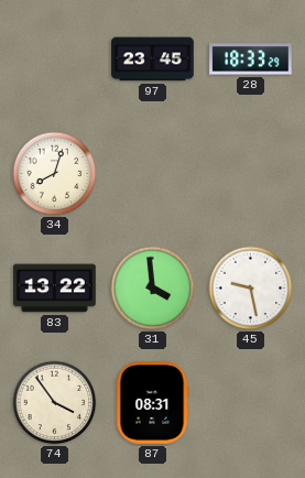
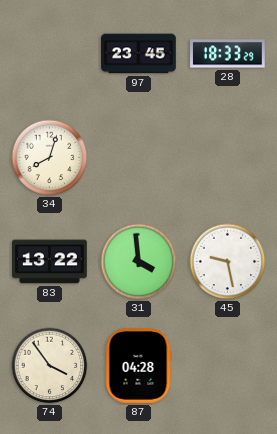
87: 08:31 -> 04:28 (138, 366)
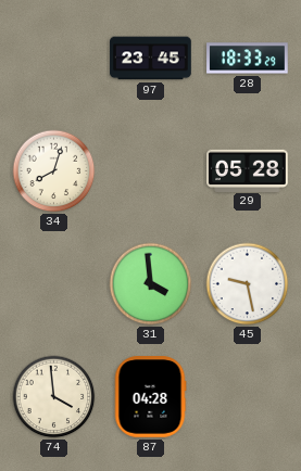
29: none -> 05:28 (248, 170)
83: 13:22 -> none (50, 262)
74: 3:54 -> 3:59 (54, 397)
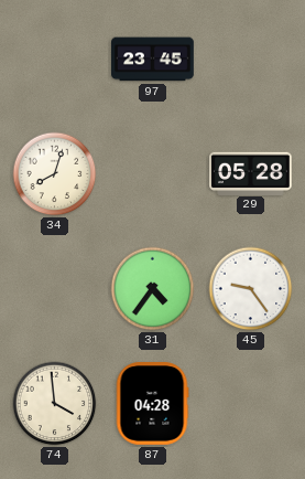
28: 18:33 -> none (248, 59)
31: 3:59 -> 4:36 (153, 289)
45: 9:28 -> 9:24 (251, 289)
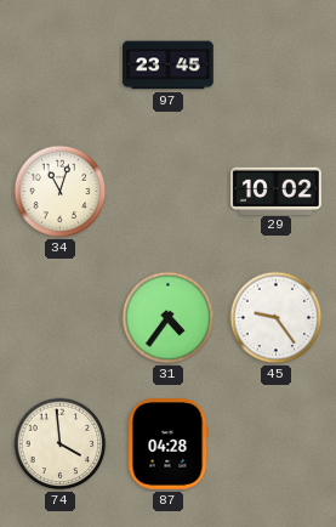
34: 8:03 -> 11:03 (61, 192)
29: 05:28 -> 10:02 (277, 191)
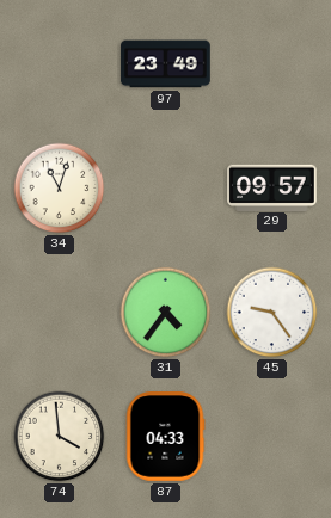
97: 23:45 -> 23:49 (166, 64)
29: 10:02 -> 09:57 (272, 187)
87: 04:28 -> 04:33 (165, 437)
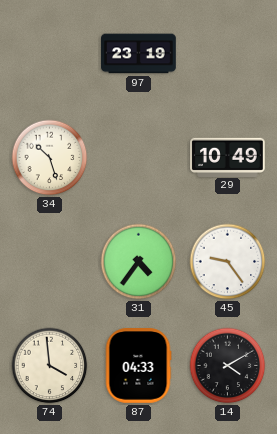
97: 23:49 -> 23:19 (139, 54)
34: 11:03 -> 10:27 (50, 158)
29: 09:57 -> 10:49 (228, 157)
14: none -> 4:10 (228, 366)
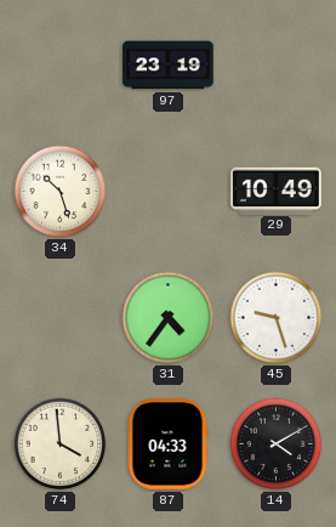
45: 9:24 -> 9:27 (277, 318)
